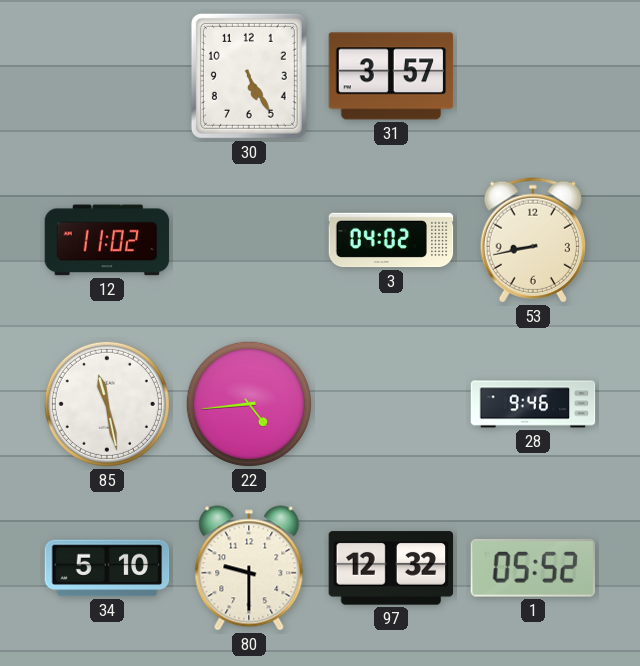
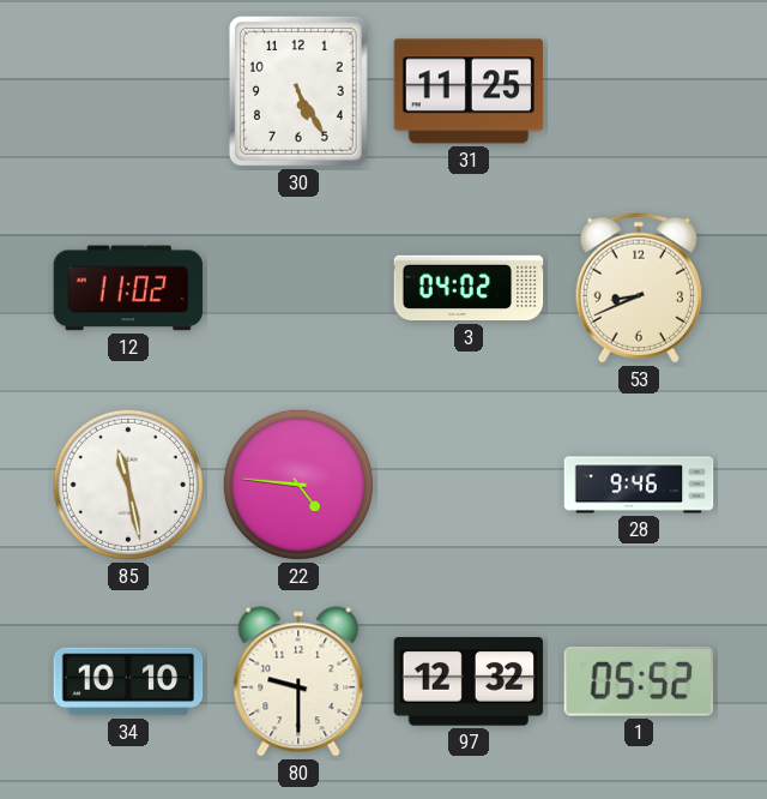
31: 3:57 -> 11:25 (469, 91)
53: 8:43 -> 8:41 (638, 288)
22: 4:44 -> 4:46 (298, 485)
34: 5:10 -> 10:10 (128, 681)
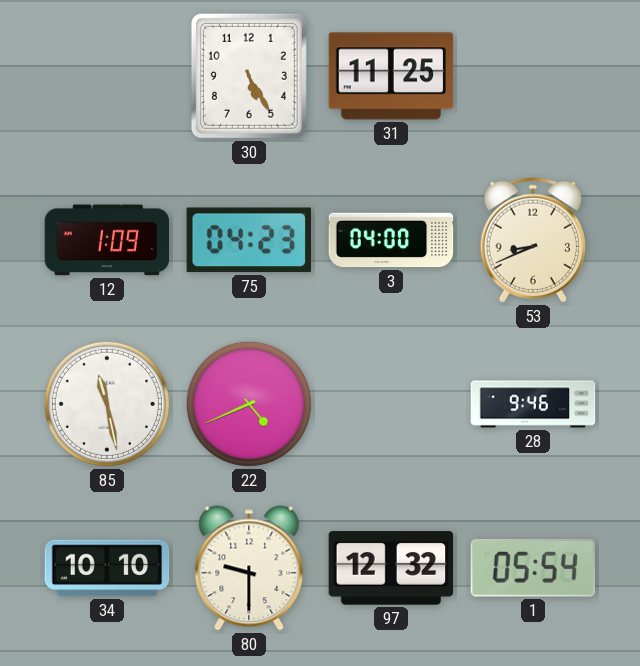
12: 11:02 -> 1:09 (107, 240)
75: none -> 04:23 (249, 240)
3: 04:02 -> 04:00 (391, 240)
22: 4:46 -> 4:41 (249, 404)
1: 05:52 -> 05:54 (532, 568)
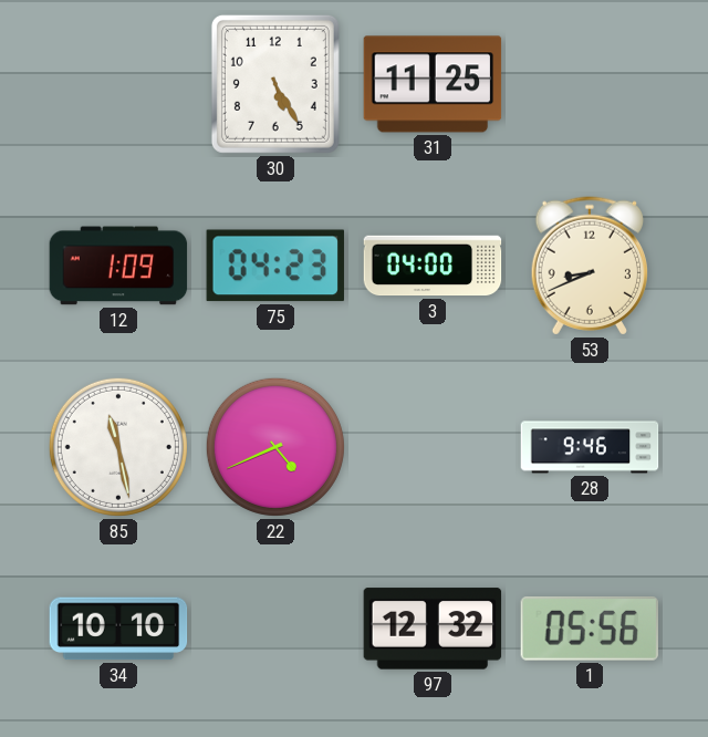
80: 9:30 -> none (249, 568)
1: 05:54 -> 05:56 (589, 629)
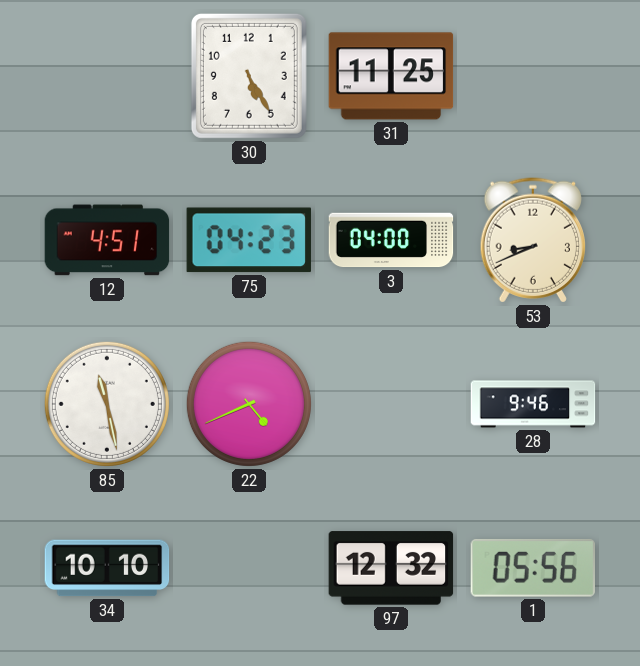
12: 1:09 -> 4:51 (107, 240)
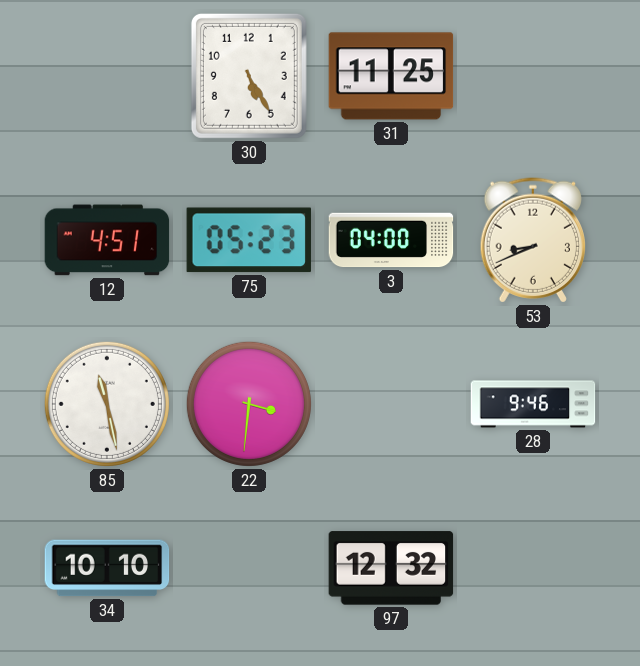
75: 04:23 -> 05:23 (249, 240)
22: 4:41 -> 3:31 (249, 404)
1: 05:56 -> none (532, 568)
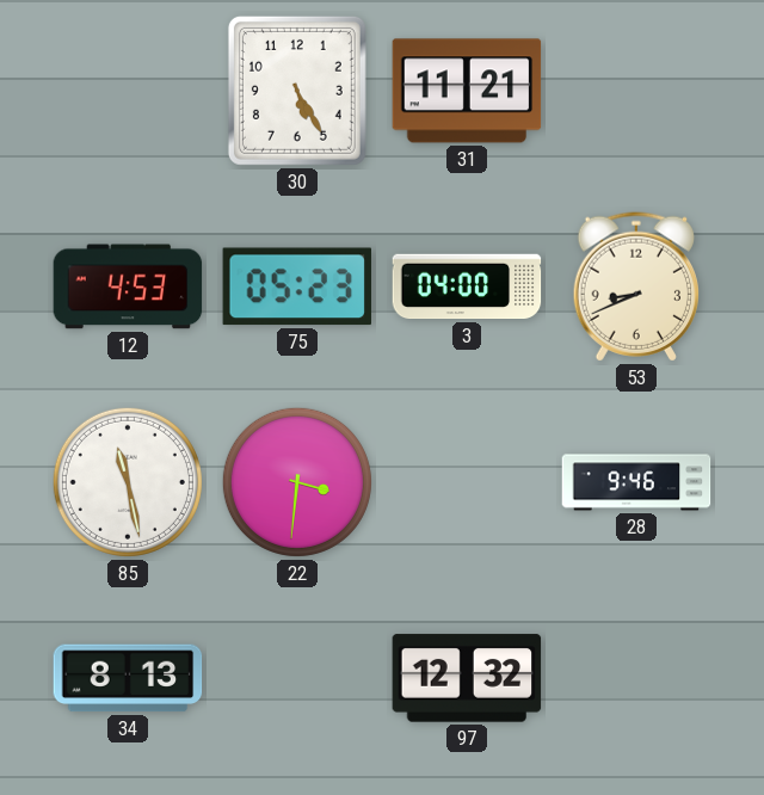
31: 11:25 -> 11:21 (467, 91)
12: 4:51 -> 4:53 (128, 286)
34: 10:10 -> 8:13 (128, 678)
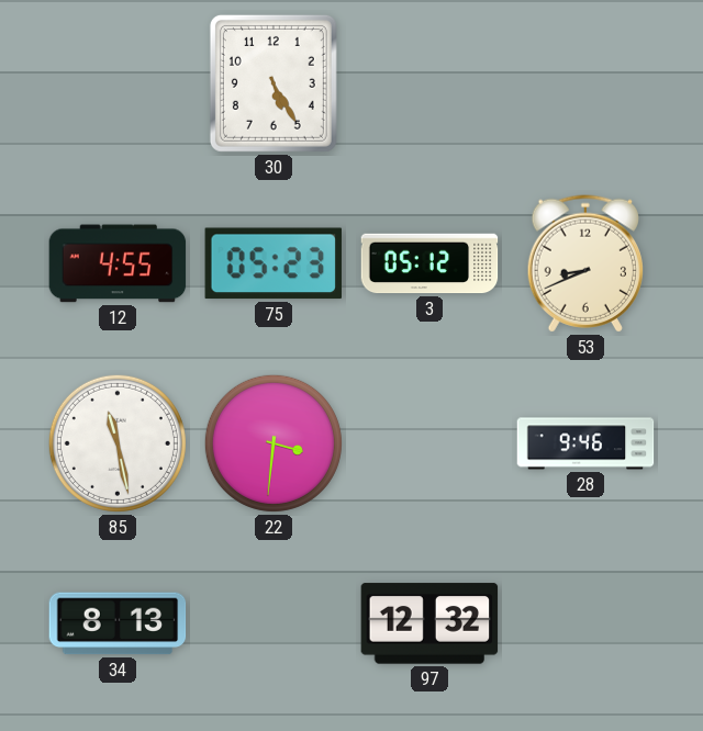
31: 11:21 -> none (467, 91)
12: 4:53 -> 4:55 (118, 263)
3: 04:00 -> 05:12 (429, 263)
